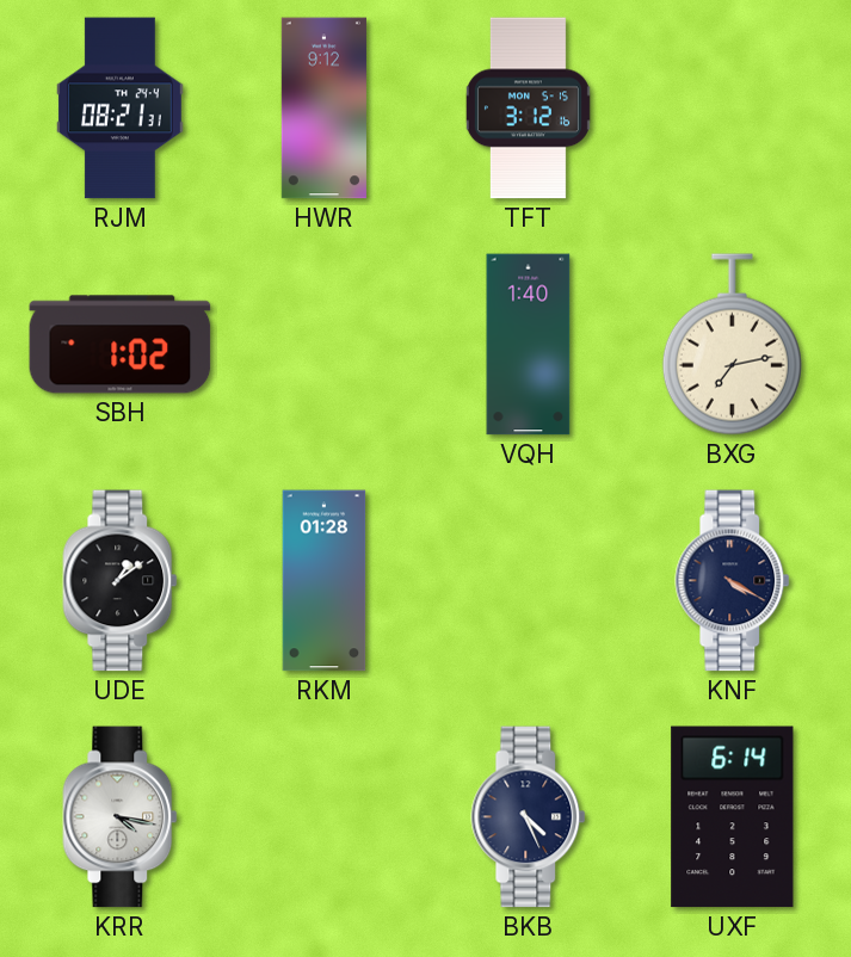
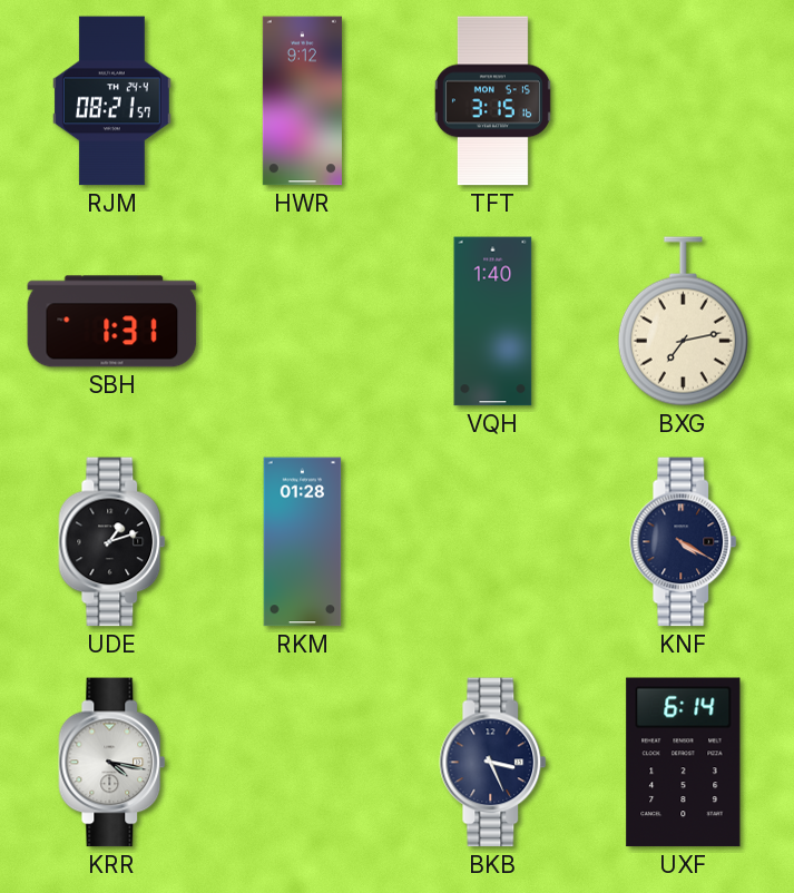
RJM: 08:21:31 -> 08:21:57 (111, 101)
TFT: 3:12 -> 3:15 (492, 101)
SBH: 1:02 -> 1:31 (112, 322)
UDE: 1:09 -> 1:12 (112, 542)
BKB: 4:26 -> 3:26 (493, 763)
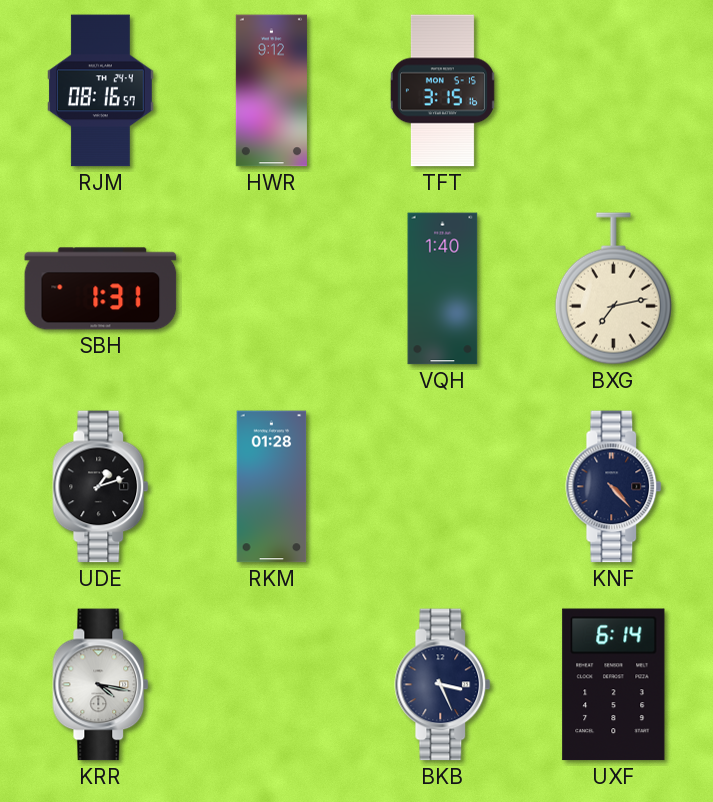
RJM: 08:21 -> 08:16 (100, 91)
KNF: 4:20 -> 4:23 (614, 487)
